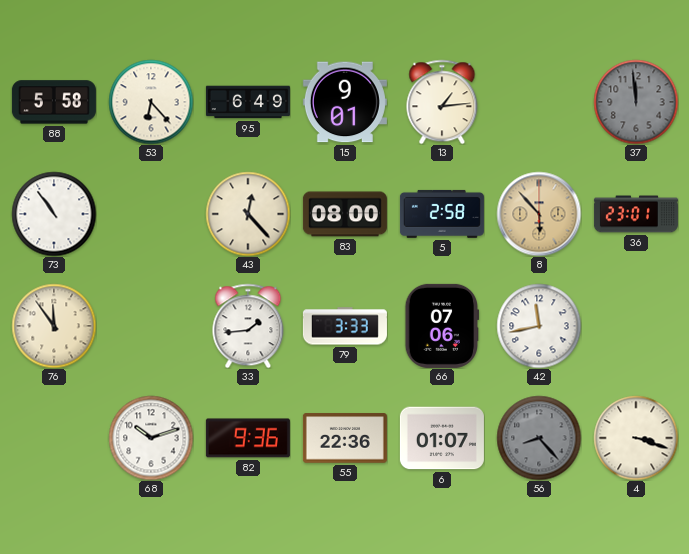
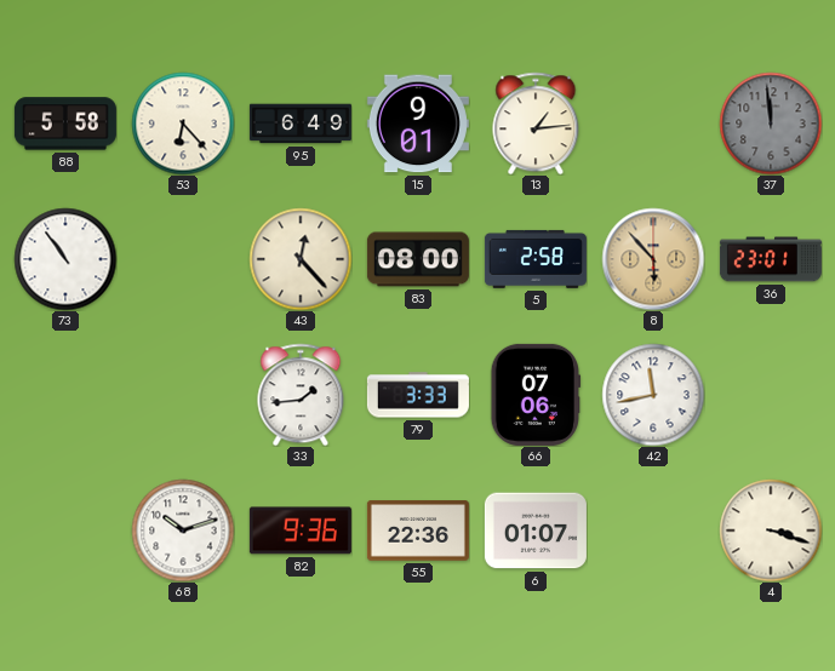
76: 11:54 -> none (54, 326)
56: 8:23 -> none (539, 438)
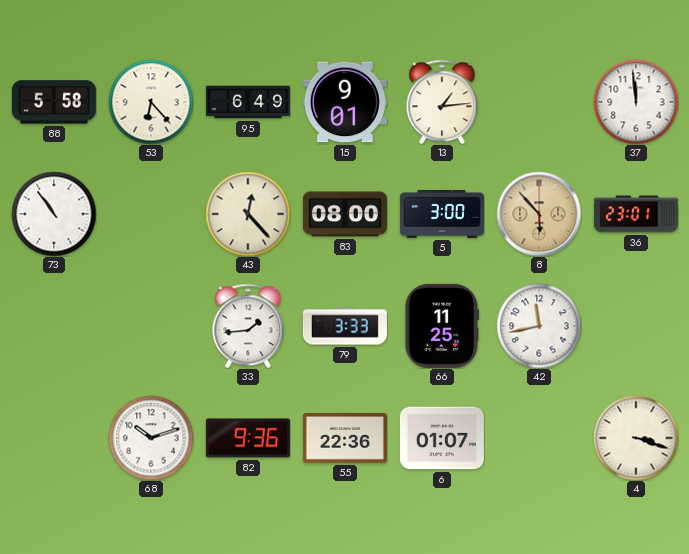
37 dial: grey -> white (636, 102)
5: 2:58 -> 3:00 (442, 214)
66: 07:06 -> 11:25 (442, 326)
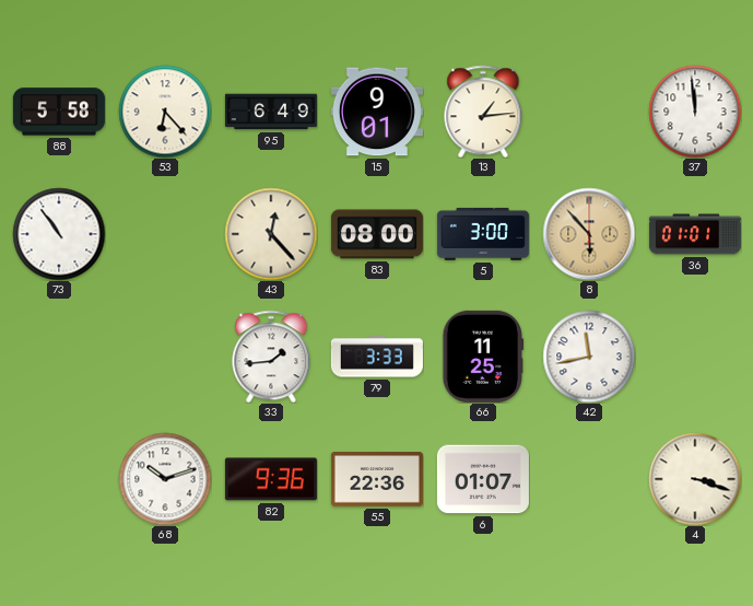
36: 23:01 -> 01:01 (695, 234)
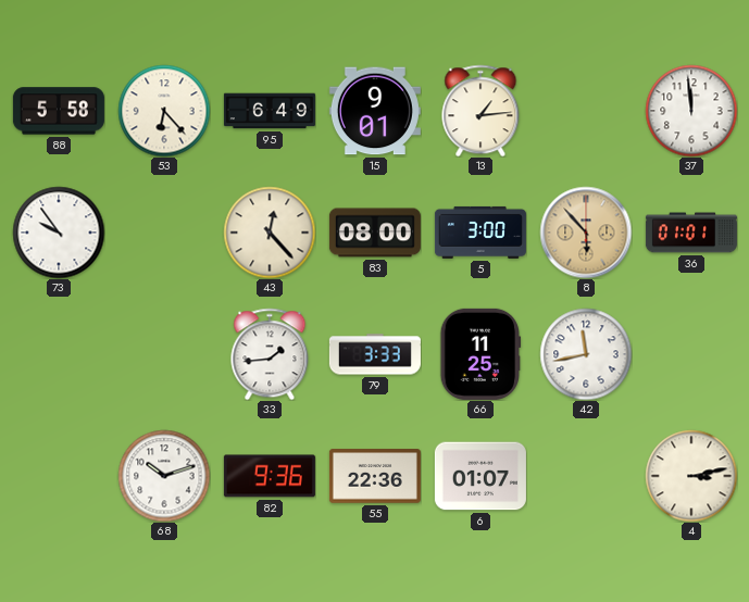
73: 10:54 -> 9:54 (59, 233)
4: 3:18 -> 3:13 (691, 476)
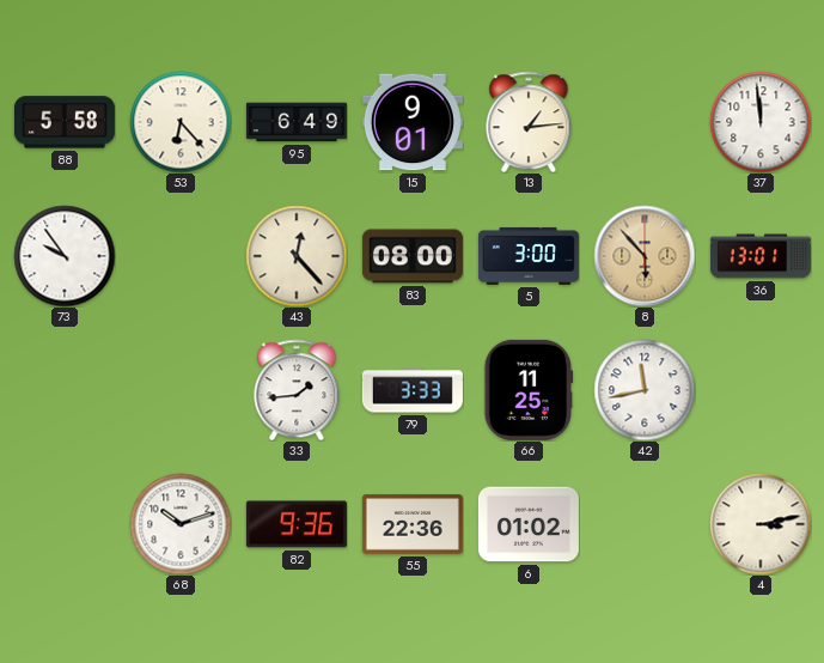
36: 01:01 -> 13:01 (761, 256)
6: 01:07 -> 01:02 (529, 524)
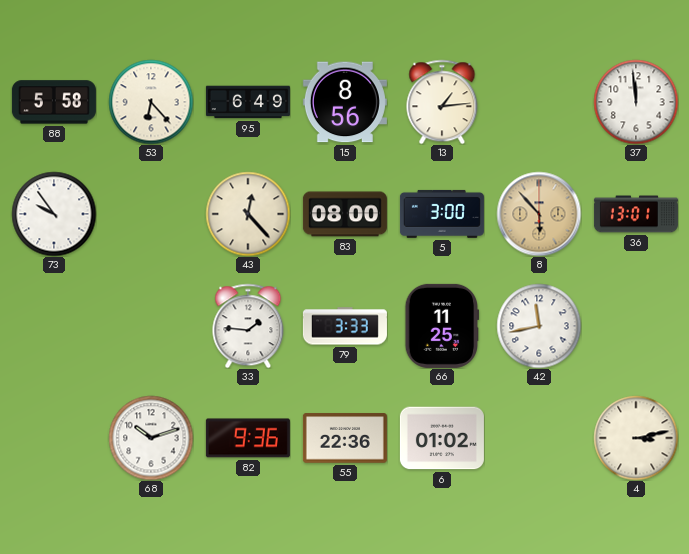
15: 9:01 -> 8:56 (345, 102)
33: 1:44 -> 1:46 (248, 326)
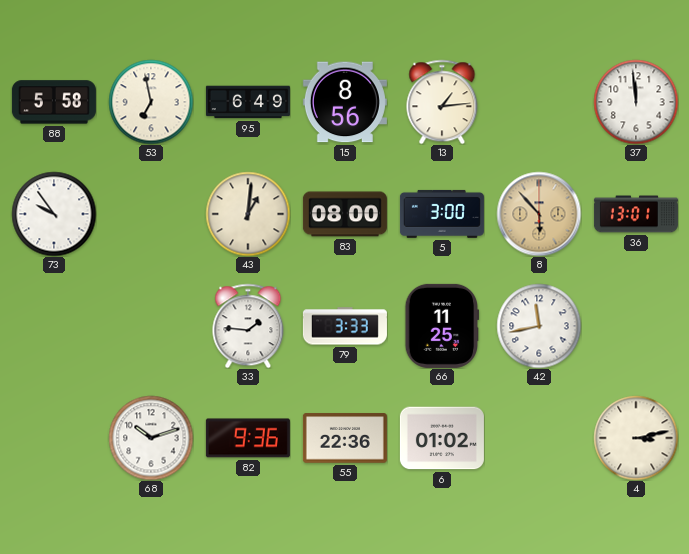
53: 6:23 -> 6:58 (151, 102)
43: 12:23 -> 1:01 (248, 214)
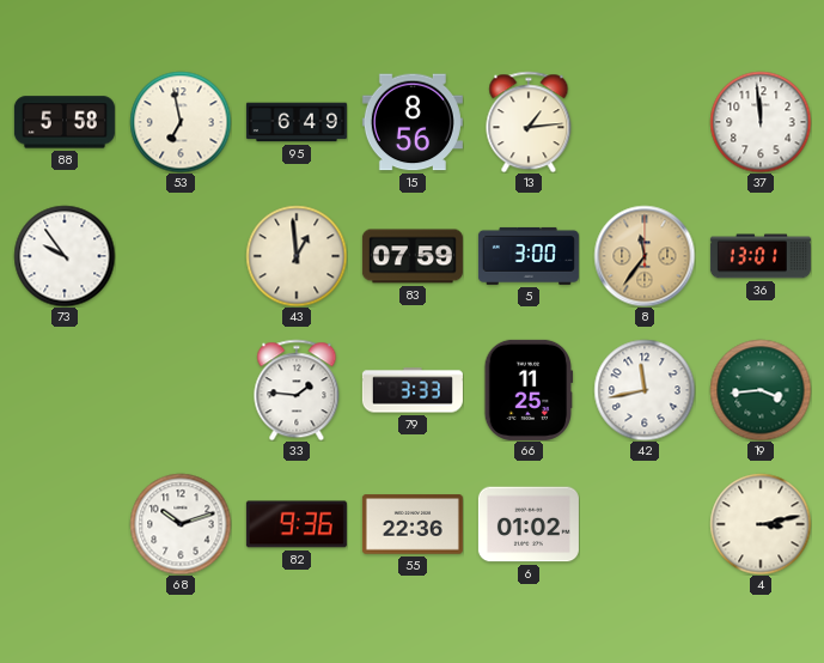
43: 1:01 -> 12:59 (297, 256)
83: 08:00 -> 07:59 (413, 256)
8: 5:53 -> 11:36 (645, 256)
19: none -> 3:44 (761, 390)
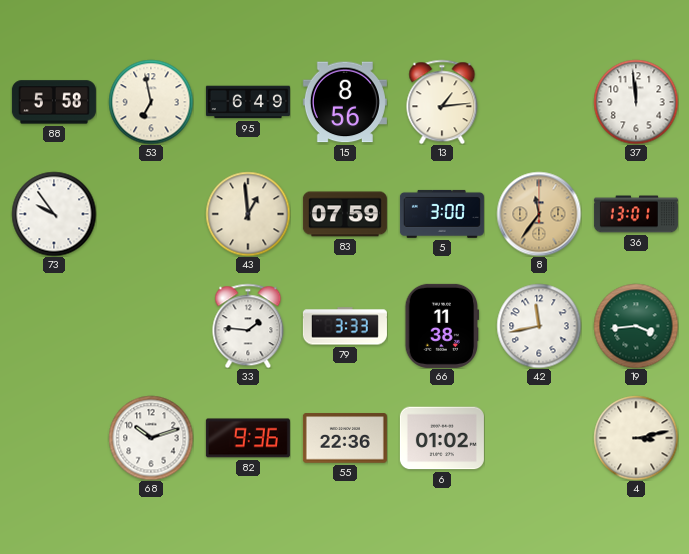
66: 11:25 -> 11:38 (442, 326)
